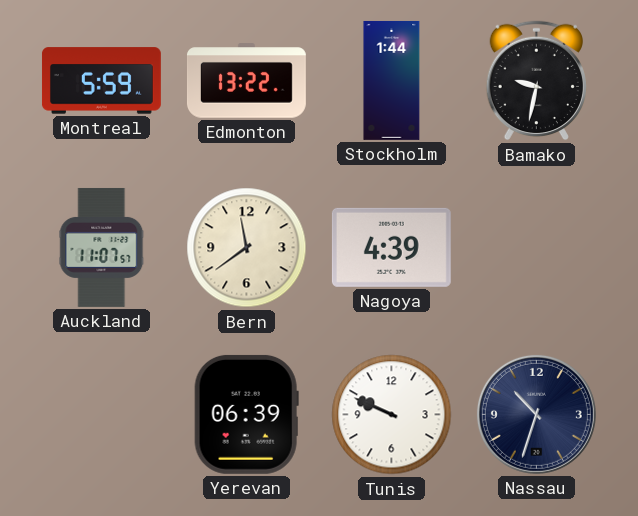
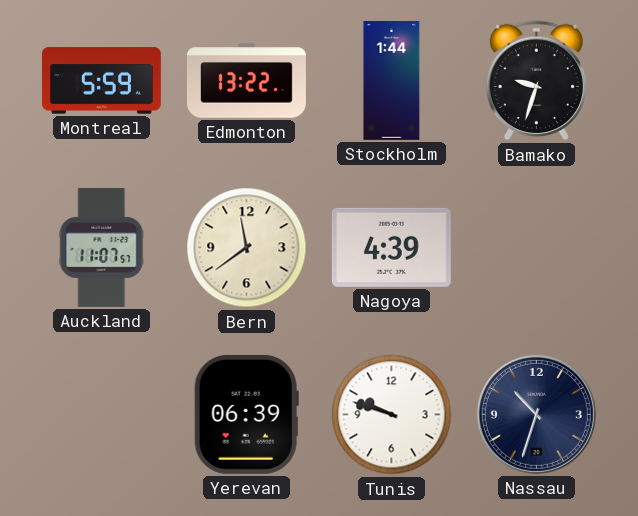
Bamako: 9:32 -> 9:33 (536, 81)
Tunis: 9:49 -> 9:48 (392, 415)
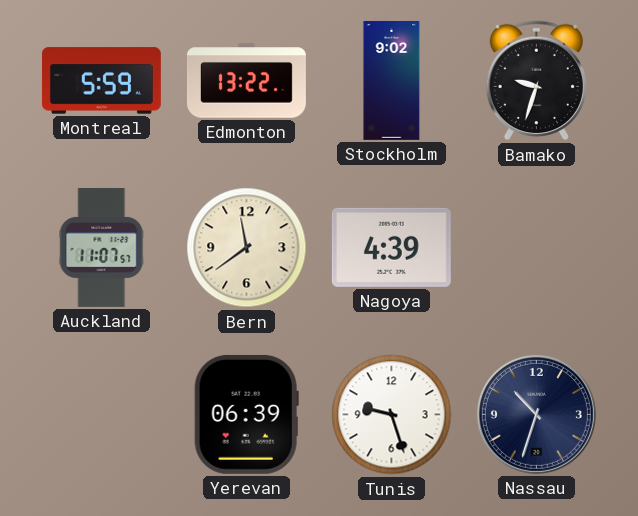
Stockholm: 1:44 -> 9:02 (392, 80)
Tunis: 9:48 -> 9:27 (392, 415)
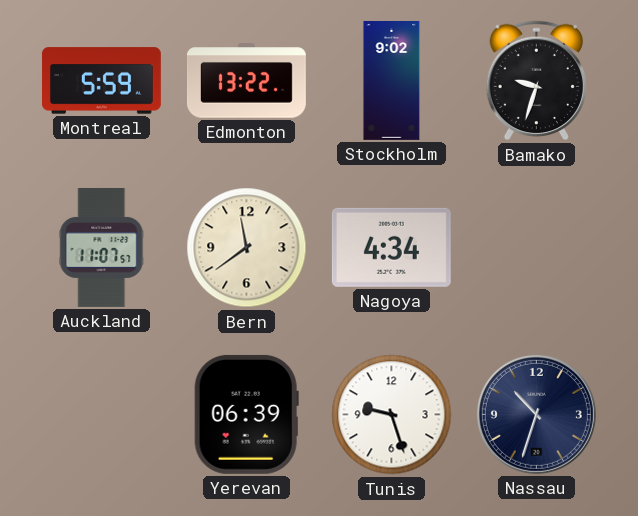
Nagoya: 4:39 -> 4:34 (391, 247)
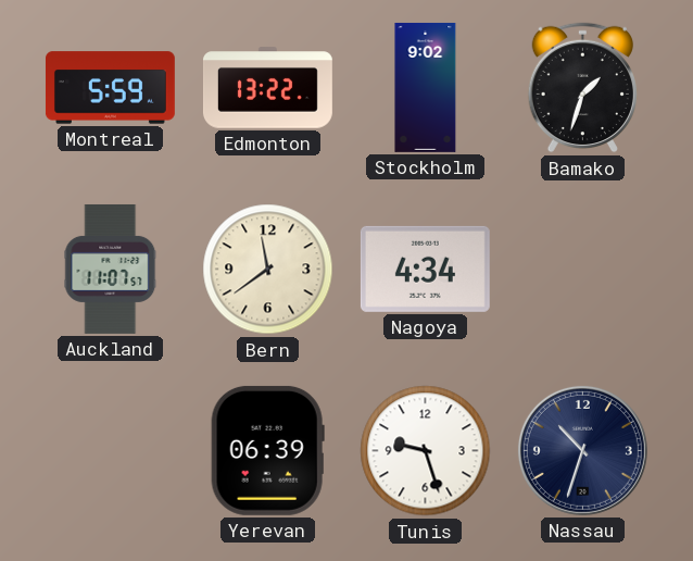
Bamako: 9:33 -> 1:33 (582, 88)
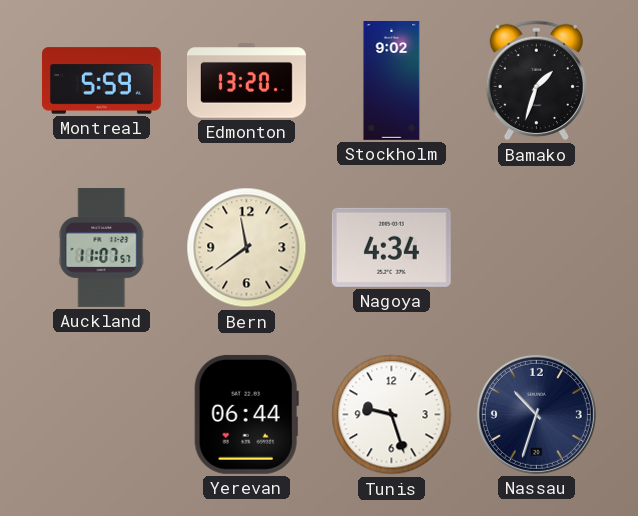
Edmonton: 13:22 -> 13:20 (246, 81)
Yerevan: 06:39 -> 06:44 (246, 414)
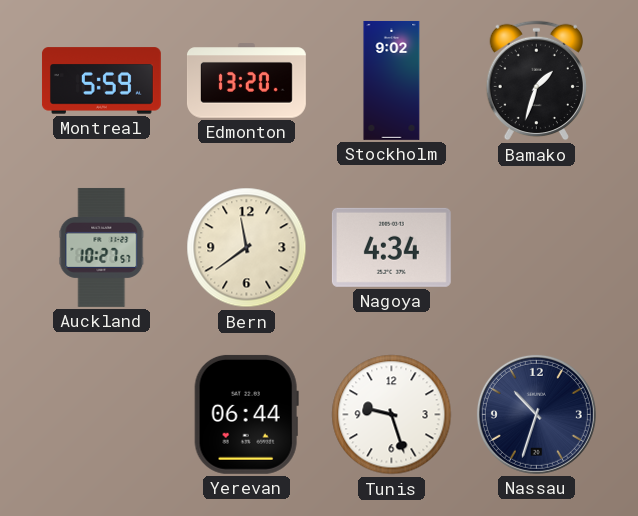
Auckland: 11:07 -> 10:27 (102, 247)
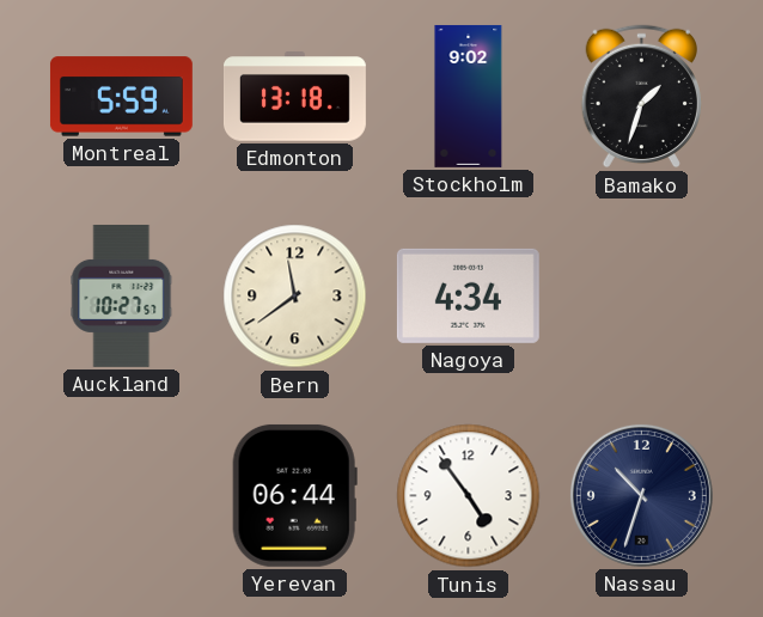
Edmonton: 13:20 -> 13:18 (294, 97)
Tunis: 9:27 -> 4:54 (469, 496)
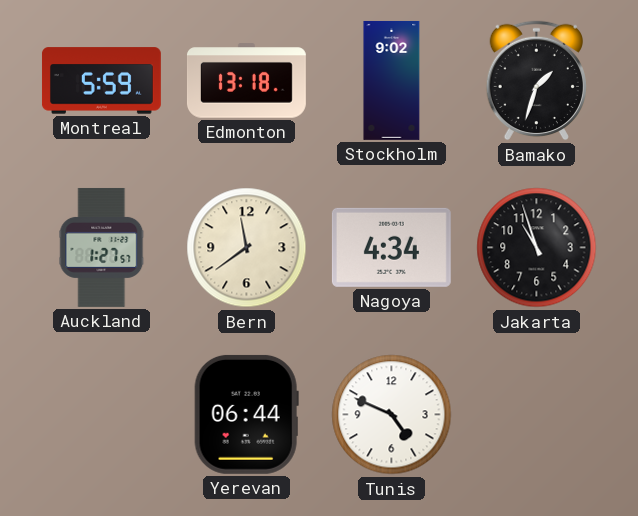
Auckland: 10:27 -> 1:27 (102, 247)
Jakarta: none -> 10:57 (537, 248)
Tunis: 4:54 -> 4:49 (392, 415)
Nassau: 10:33 -> none (641, 495)
